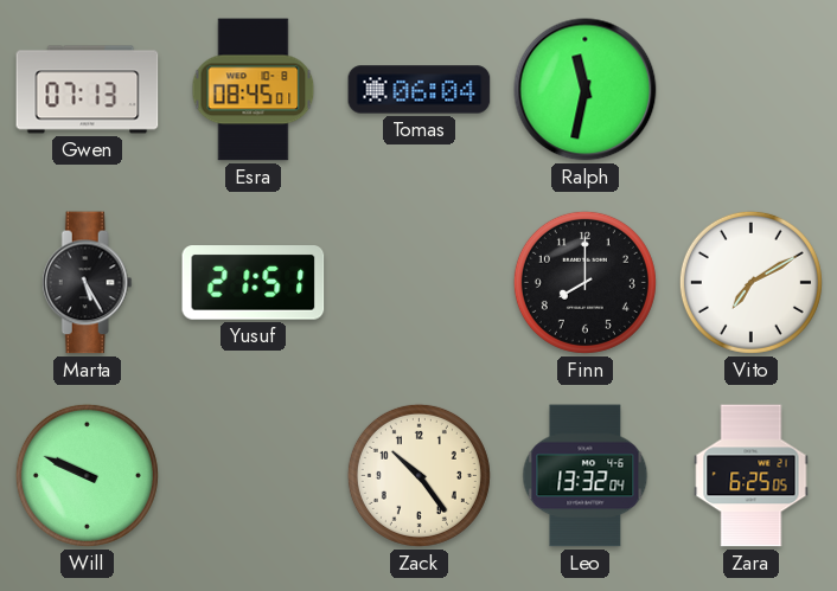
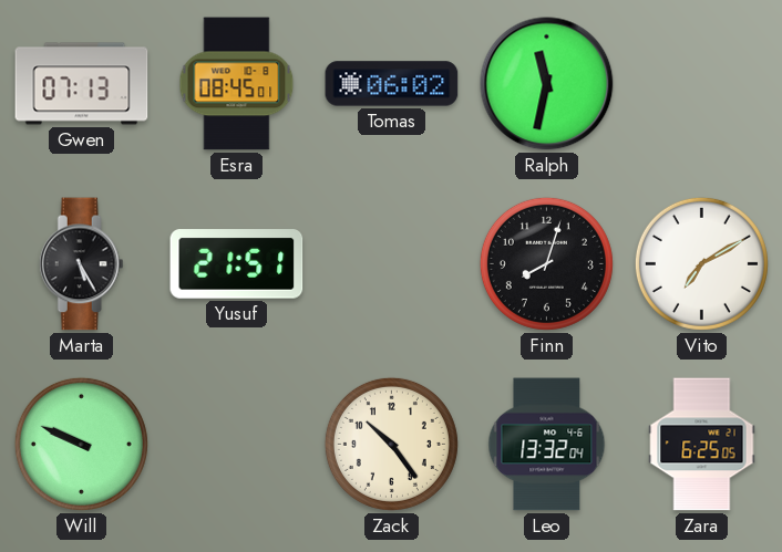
Tomas: 06:04 -> 06:02 (392, 84)
Finn: 8:00 -> 8:03 (546, 263)
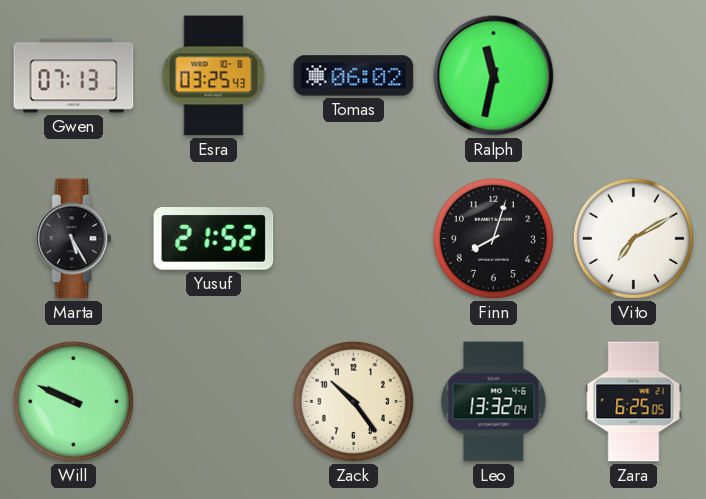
Esra: 08:45 -> 03:25 (214, 76)
Yusuf: 21:51 -> 21:52 (214, 239)
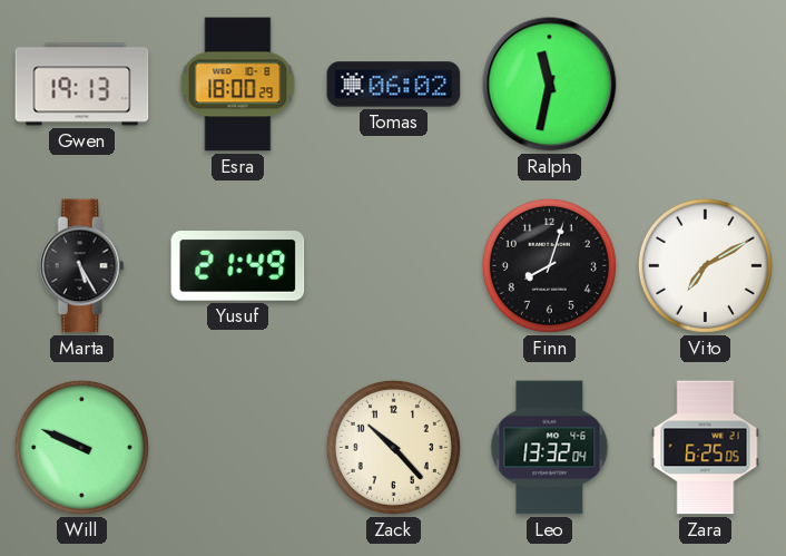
Gwen: 07:13 -> 19:13 (82, 85)
Esra: 03:25 -> 18:00 (238, 85)
Yusuf: 21:52 -> 21:49 (238, 266)
Zack: 10:24 -> 10:23 (393, 447)
